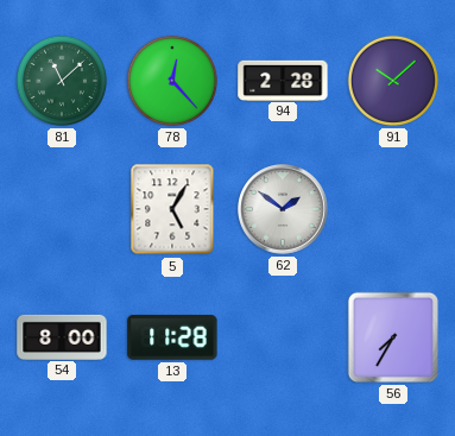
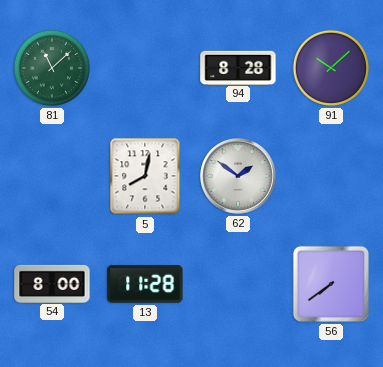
78: 12:23 -> none (172, 81)
94: 2:28 -> 8:28 (238, 67)
5: 5:05 -> 8:02 (145, 176)
56: 7:35 -> 7:39 (331, 284)
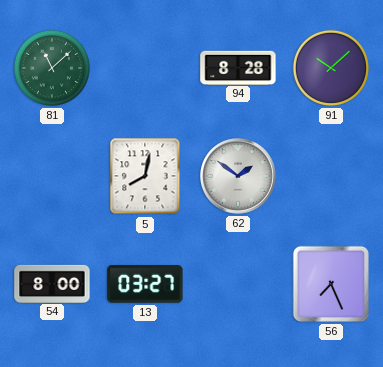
13: 11:28 -> 03:27 (145, 285)
56: 7:39 -> 7:26 (331, 284)
